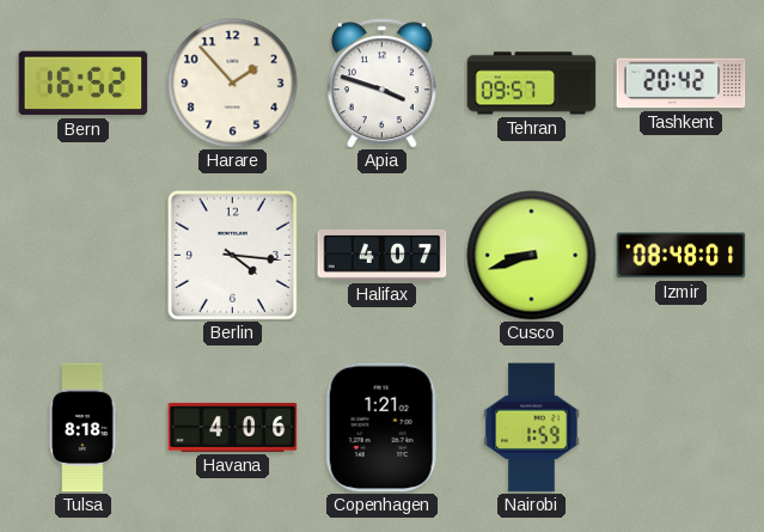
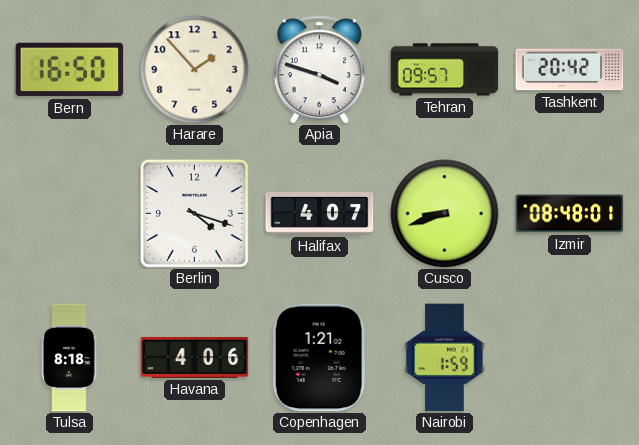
Bern: 16:52 -> 16:50 (70, 70)
Berlin: 4:16 -> 4:18 (194, 213)
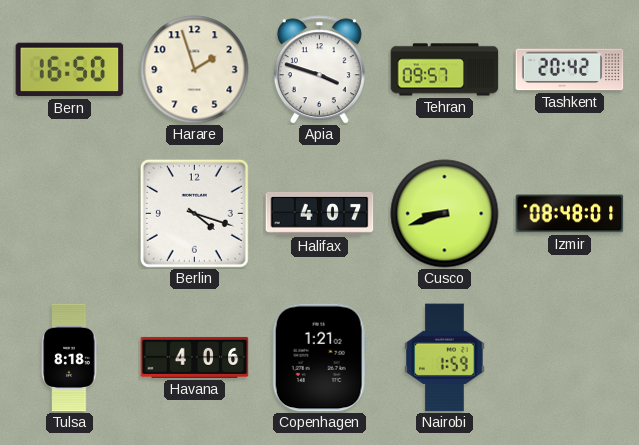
Harare: 1:53 -> 1:57 (195, 70)
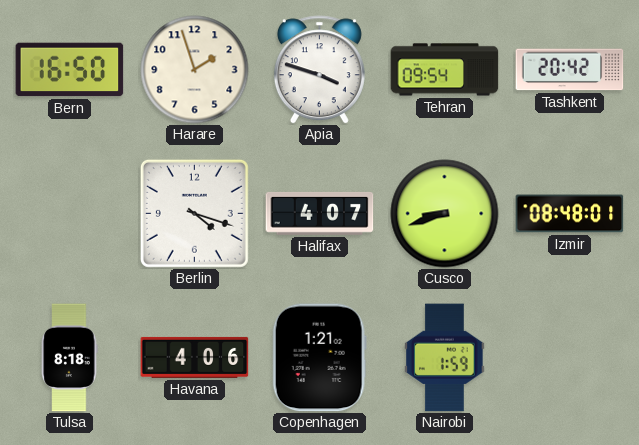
Tehran: 09:57 -> 09:54 (445, 70)
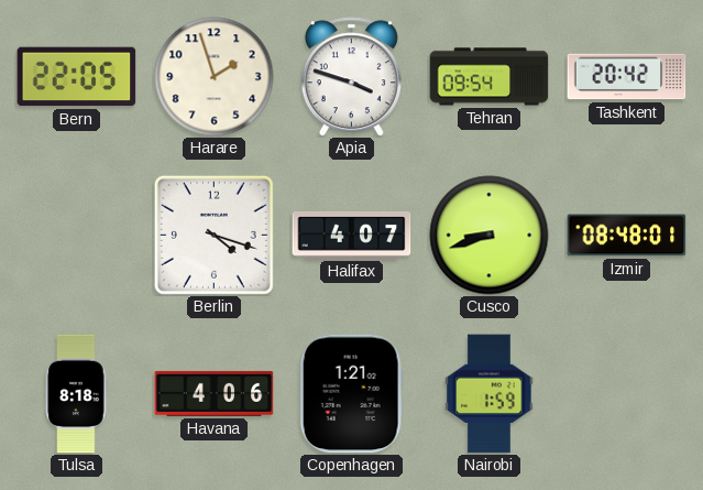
Bern: 16:50 -> 22:05 (77, 77)
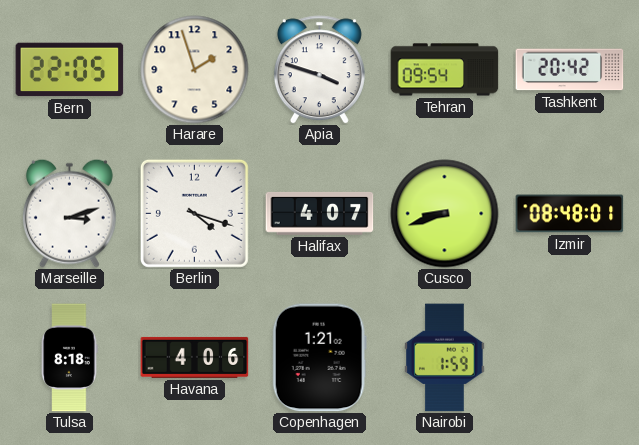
Marseille: none -> 3:12 (69, 213)
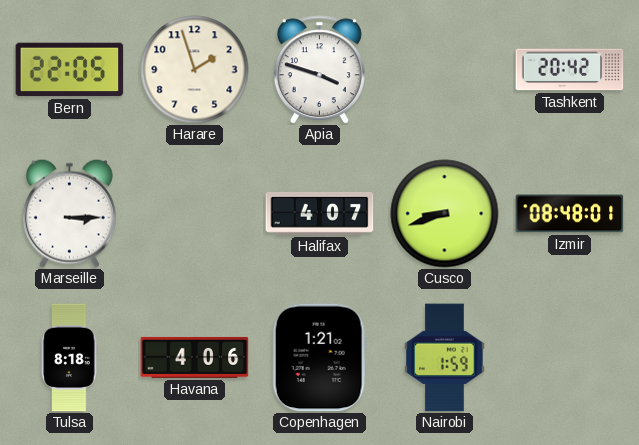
Tehran: 09:54 -> none (445, 70)
Marseille: 3:12 -> 3:15 (69, 213)
Berlin: 4:18 -> none (194, 213)
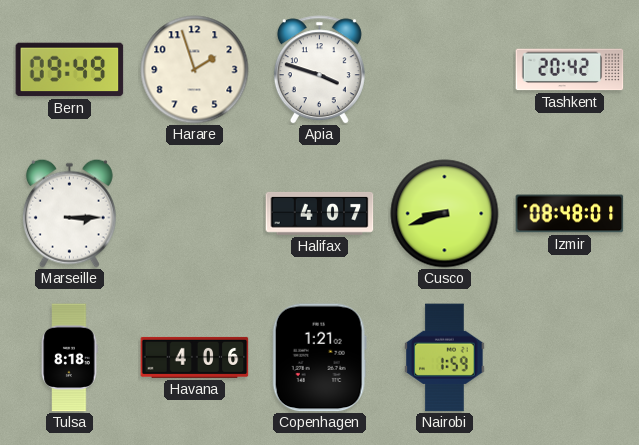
Bern: 22:05 -> 09:49 (70, 70)
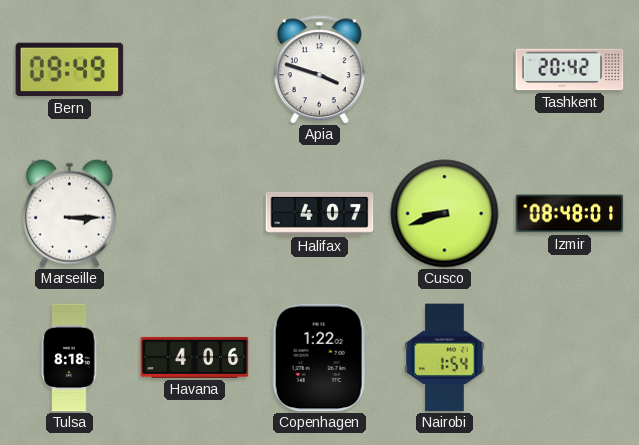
Harare: 1:57 -> none (195, 70)
Copenhagen: 1:21 -> 1:22 (319, 358)
Nairobi: 1:59 -> 1:54 (445, 358)
